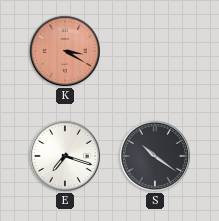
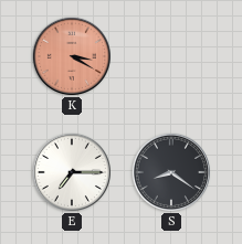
E: 7:18 -> 7:15 (71, 171)
S: 10:21 -> 8:21 (170, 171)
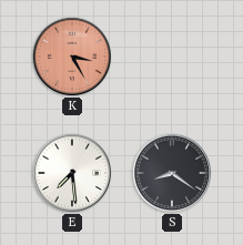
K: 3:20 -> 3:25 (71, 55)
E: 7:15 -> 7:29 (71, 172)
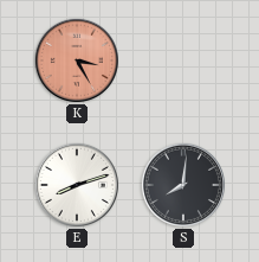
E: 7:29 -> 8:12 (76, 184)
S: 8:21 -> 8:01 (182, 184)
